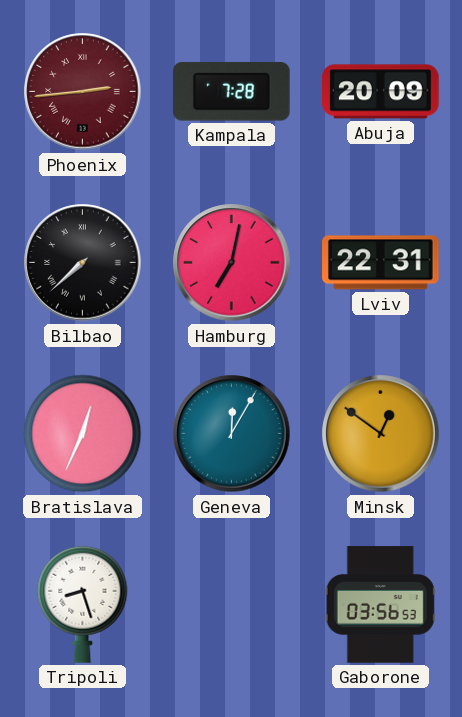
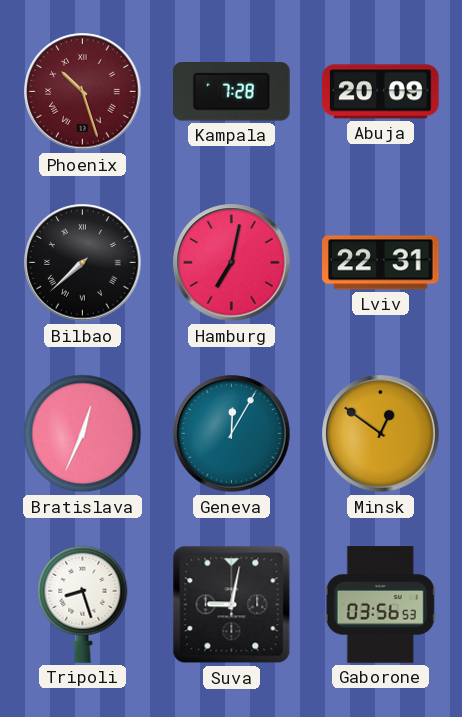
Phoenix: 2:44 -> 10:27 (83, 92)
Suva: none -> 9:02 (232, 605)
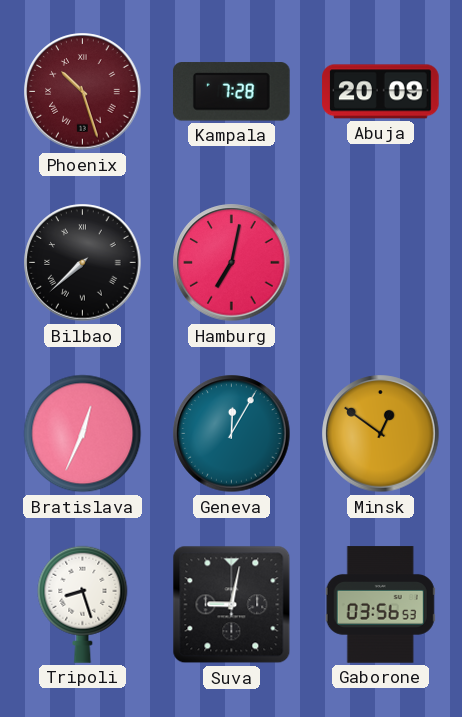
Lviv: 22:31 -> none (381, 263)
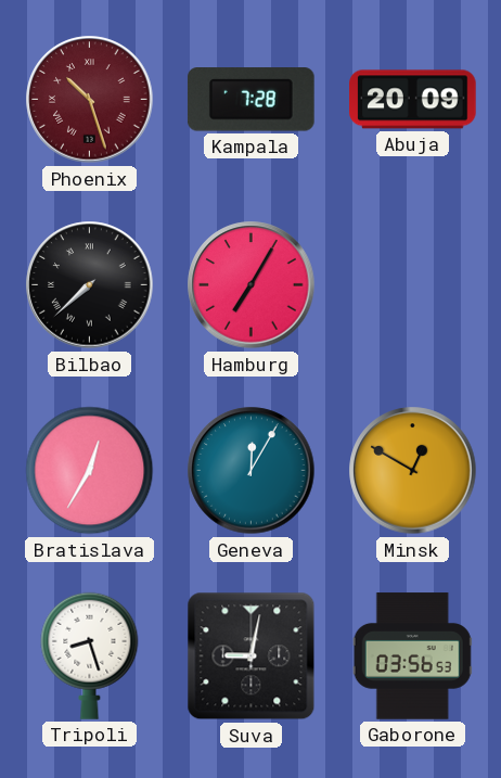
Hamburg: 7:02 -> 7:05 (252, 285)
Bratislava: 12:34 -> 12:35 (90, 471)
Minsk: 12:51 -> 12:50 (413, 471)
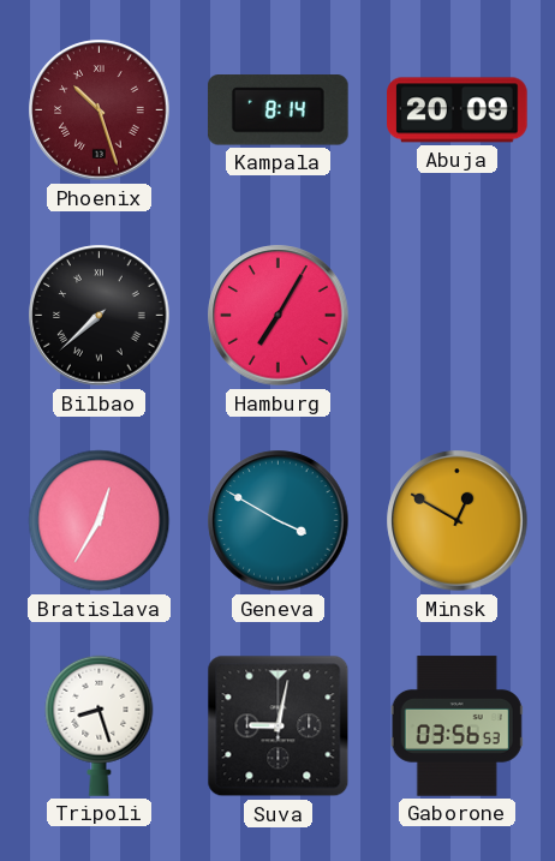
Kampala: 7:28 -> 8:14 (277, 110)
Geneva: 12:05 -> 3:50 (279, 521)
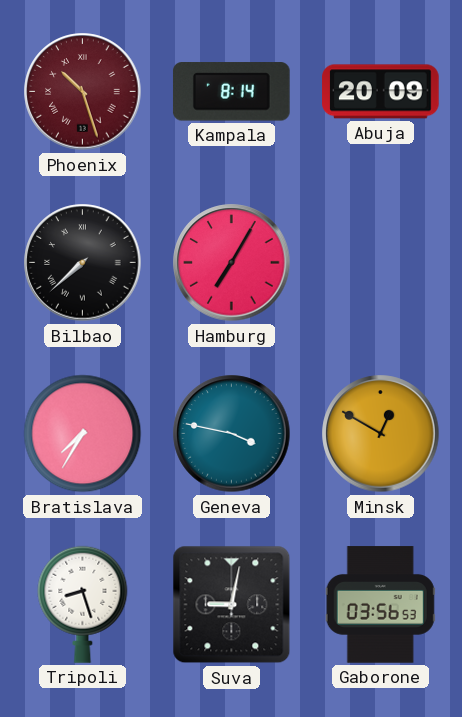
Bratislava: 12:35 -> 7:35 (83, 434)
Geneva: 3:50 -> 3:47 (232, 434)
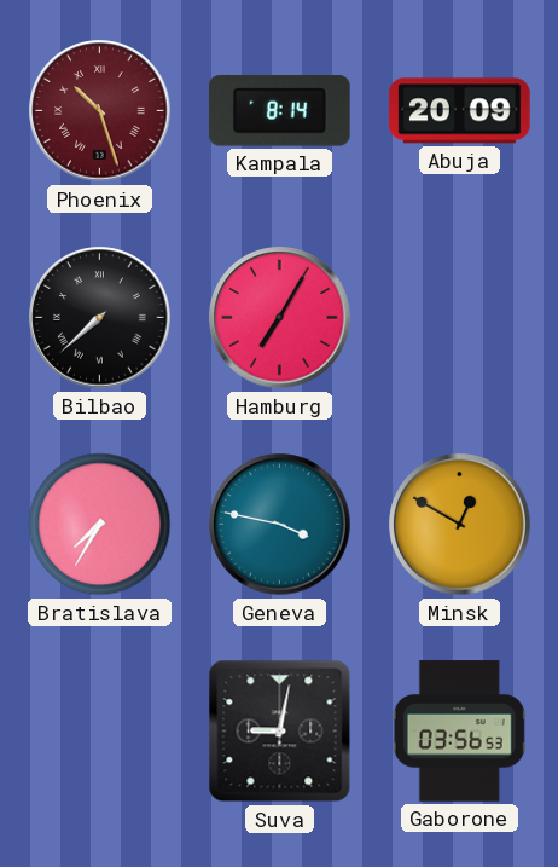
Tripoli: 8:27 -> none (83, 604)
